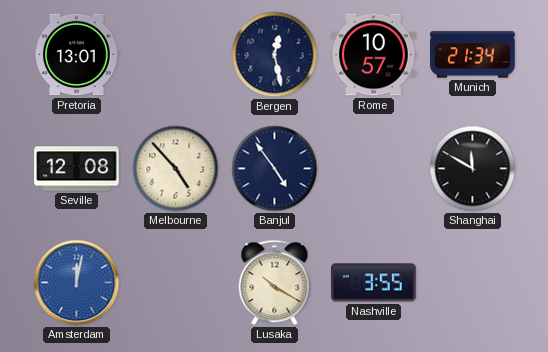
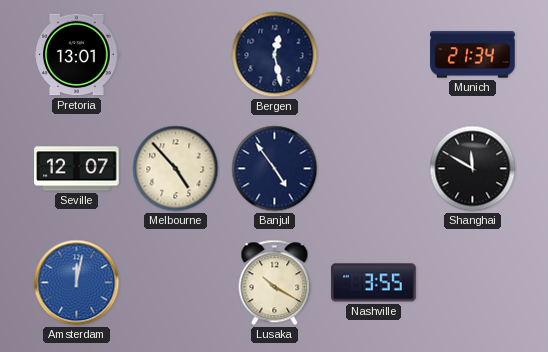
Rome: 10:57 -> none (374, 55)
Seville: 12:08 -> 12:07 (77, 169)
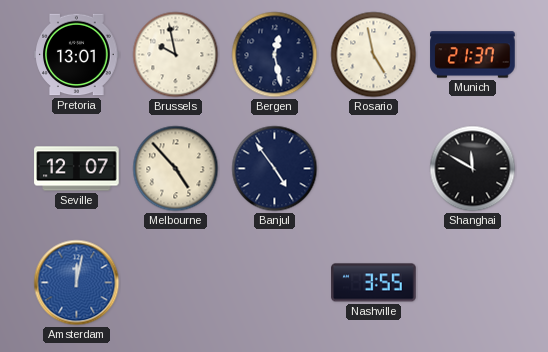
Brussels: none -> 9:58 (176, 55)
Rosario: none -> 4:58 (374, 55)
Munich: 21:34 -> 21:37 (473, 55)
Lusaka: 10:20 -> none (275, 283)
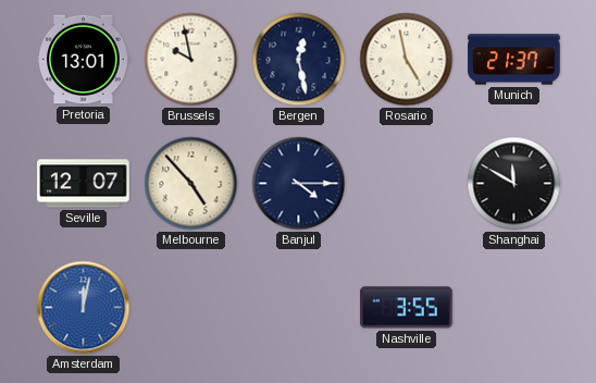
Banjul: 4:54 -> 4:15 (299, 184)
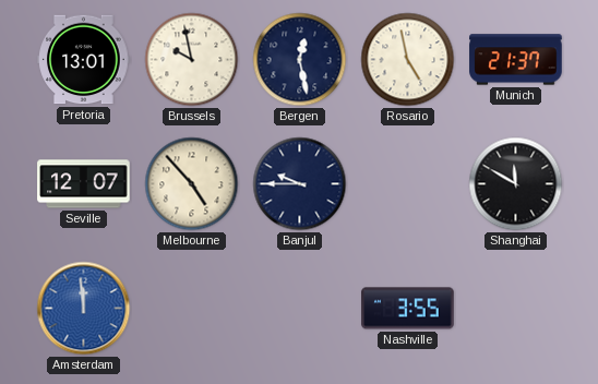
Banjul: 4:15 -> 9:45 (300, 184)
Amsterdam: 12:02 -> 11:59 (84, 309)
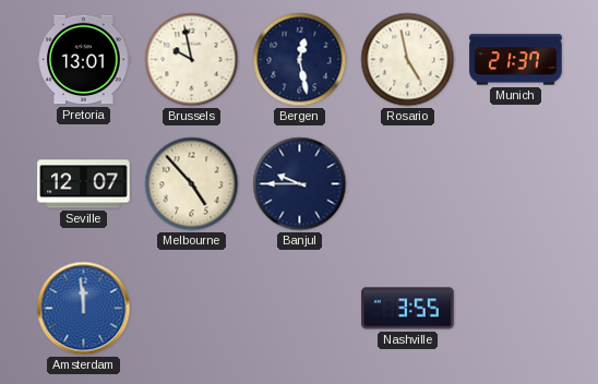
Shanghai: 11:50 -> none (516, 184)
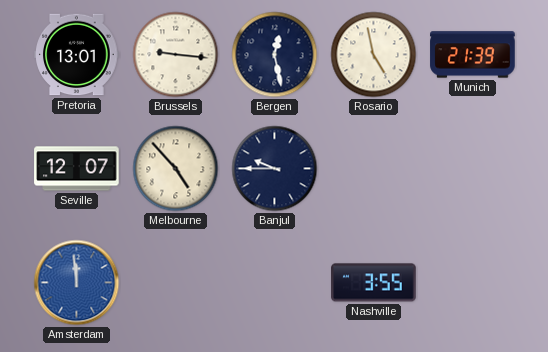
Brussels: 9:58 -> 9:16 (176, 55)
Munich: 21:37 -> 21:39 (473, 55)
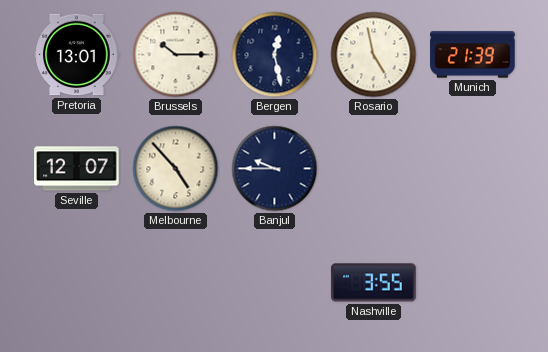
Brussels: 9:16 -> 10:15 (176, 55)
Amsterdam: 11:59 -> none (77, 283)
